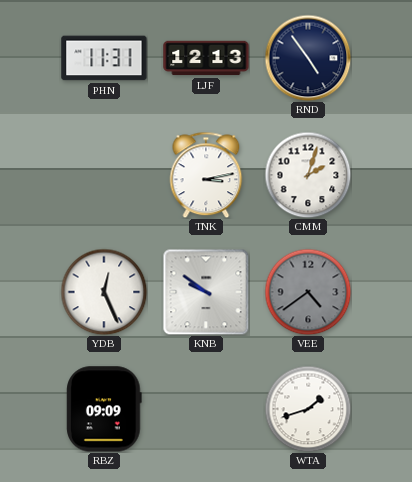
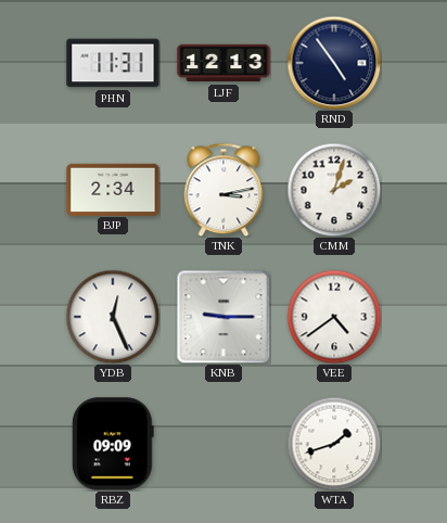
BJP: none -> 2:34 (113, 189)
KNB: 9:51 -> 9:15 (224, 317)
VEE dial: grey -> white (334, 317)
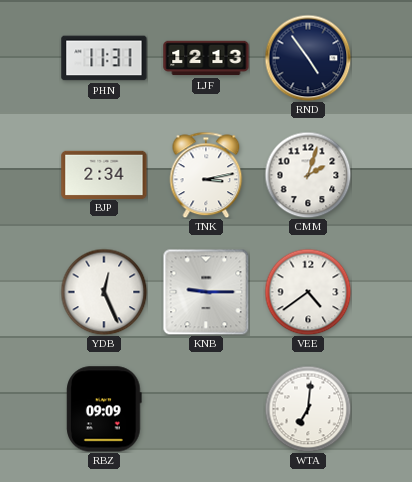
WTA: 1:42 -> 7:01 (308, 409)
